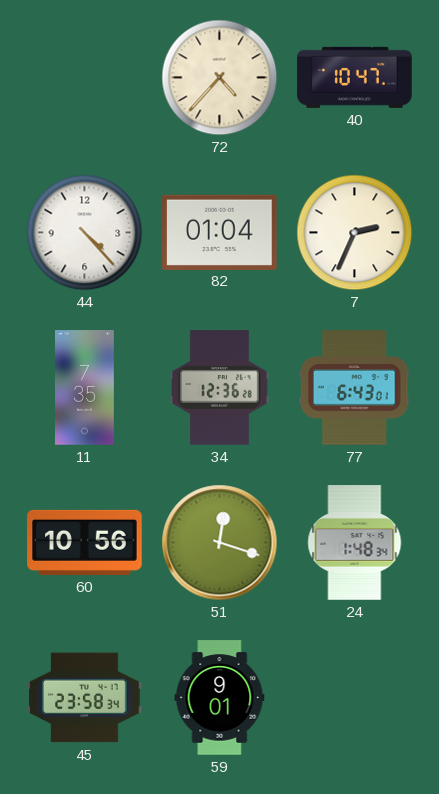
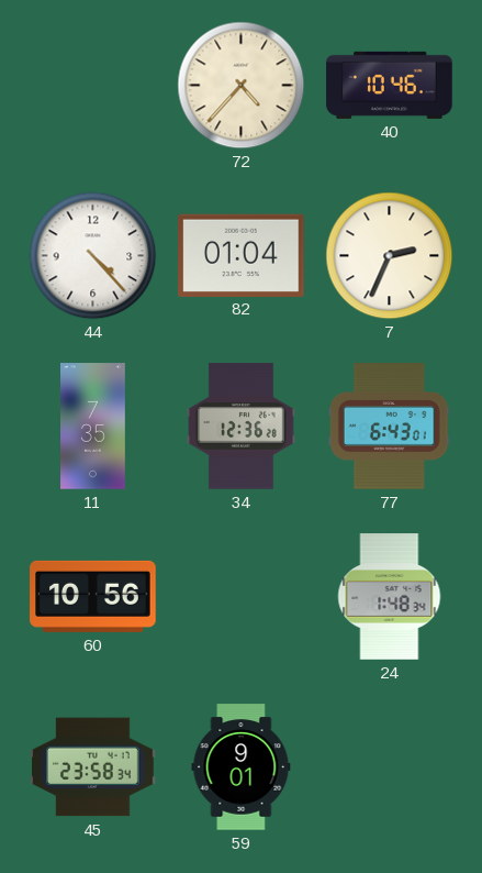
40: 10:47 -> 10:46 (390, 85)
51: 12:18 -> none (220, 543)
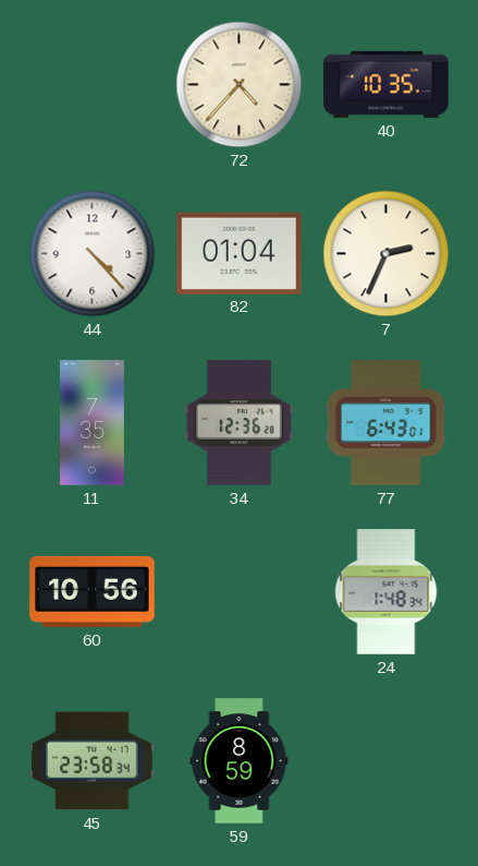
40: 10:46 -> 10:35 (387, 84)
59: 9:01 -> 8:59 (240, 761)
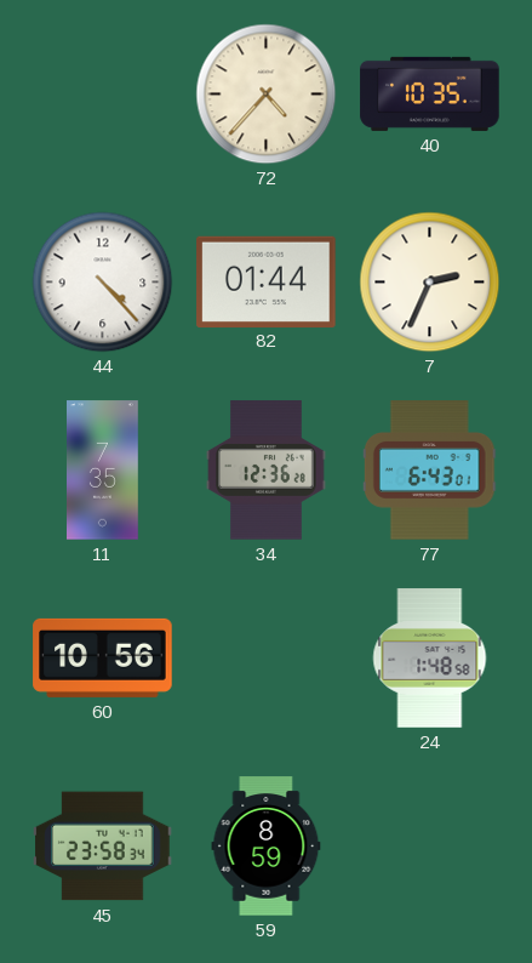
82: 01:04 -> 01:44 (267, 281)
24: 1:48:34 -> 1:48:58 (430, 659)
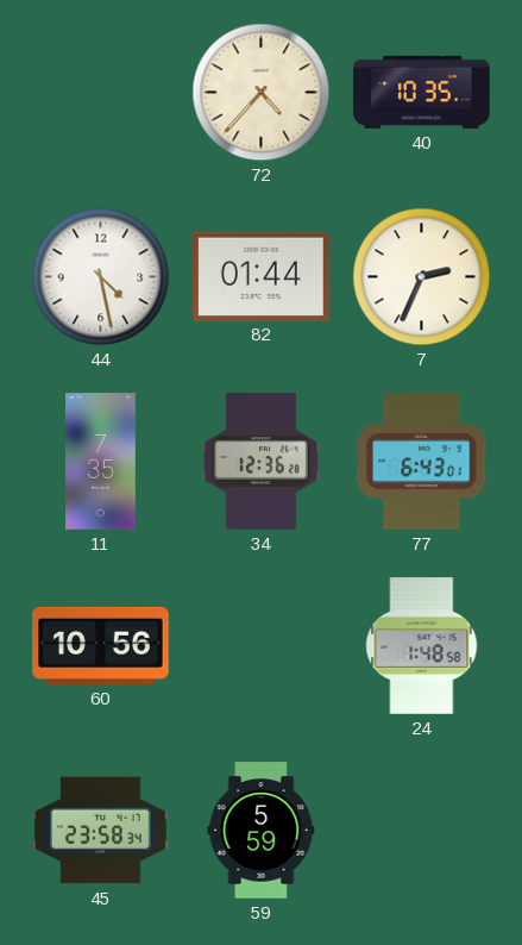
44: 4:23 -> 4:28 (101, 277)
59: 8:59 -> 5:59 (262, 831)
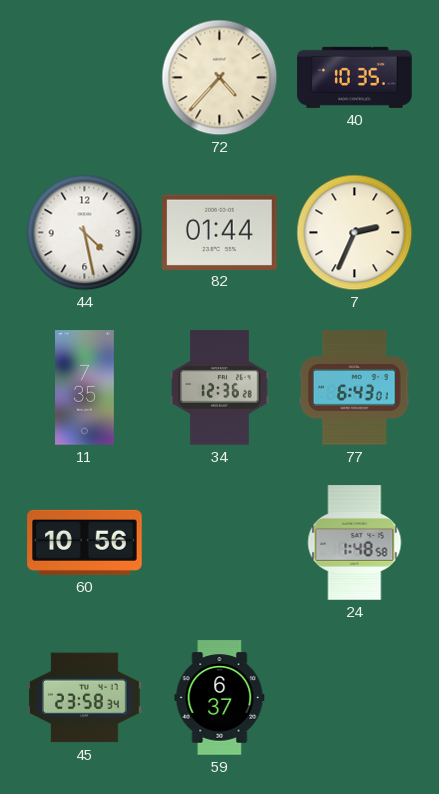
59: 5:59 -> 6:37 (220, 698)
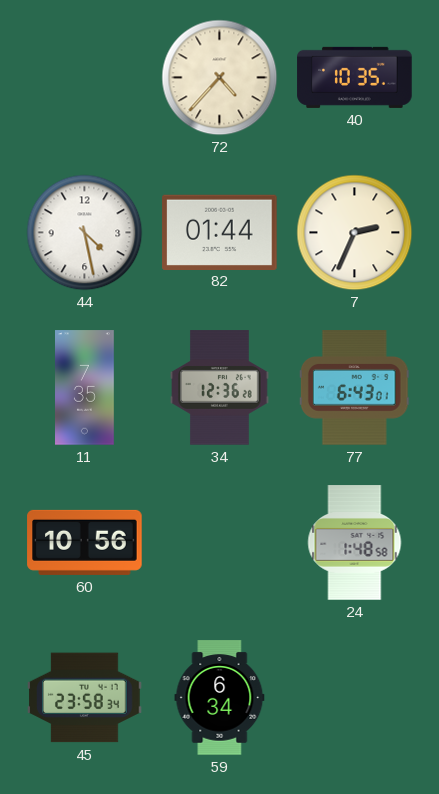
59: 6:37 -> 6:34 (220, 698)
